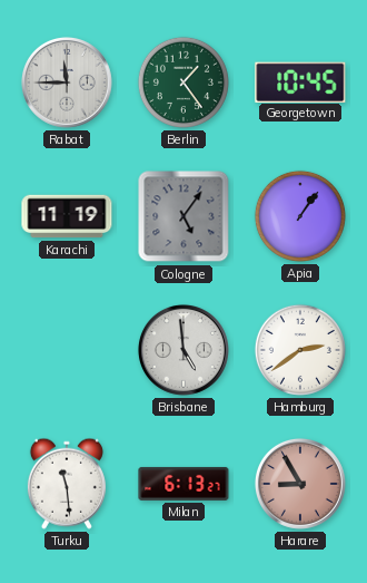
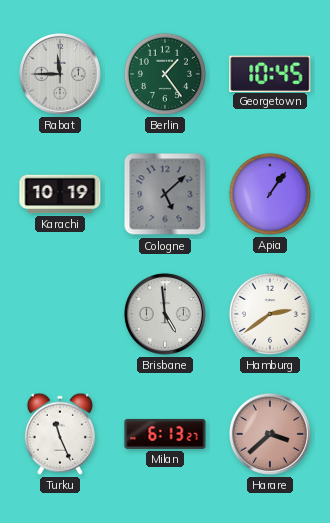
Karachi: 11:19 -> 10:19 (60, 194)
Cologne: 5:06 -> 5:08 (165, 194)
Turku: 11:29 -> 11:26 (60, 434)
Harare: 8:55 -> 3:38 (270, 434)
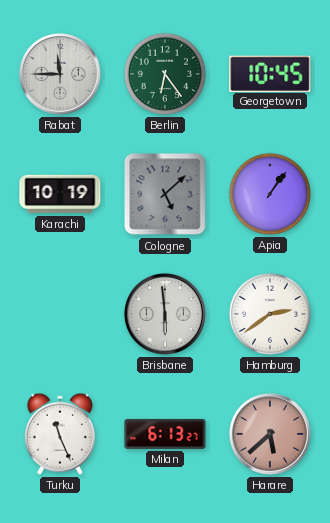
Berlin: 1:24 -> 6:24 (165, 74)
Brisbane: 4:59 -> 5:59 (165, 314)
Harare: 3:38 -> 5:38 (270, 434)
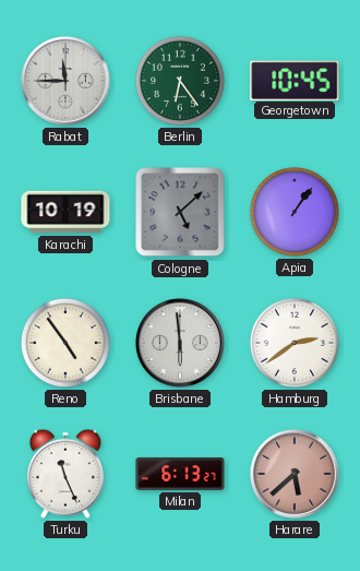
Reno: none -> 4:54 (65, 343)
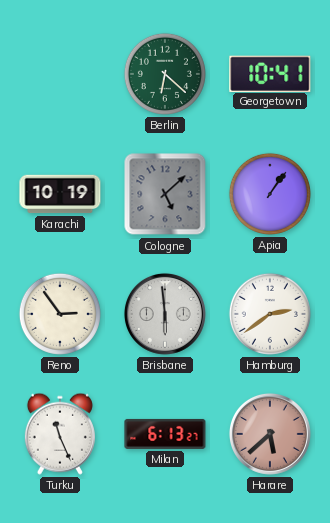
Rabat: 11:45 -> none (65, 81)
Berlin: 6:24 -> 6:22 (165, 74)
Georgetown: 10:45 -> 10:41 (270, 73)
Reno: 4:54 -> 2:54 (60, 314)
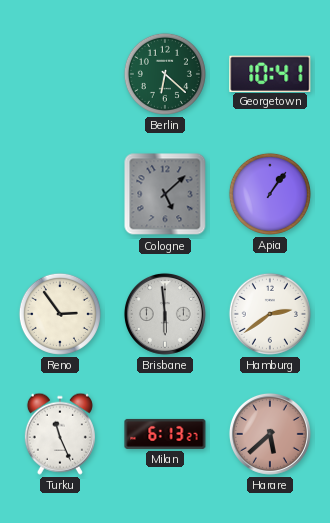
Karachi: 10:19 -> none (60, 194)
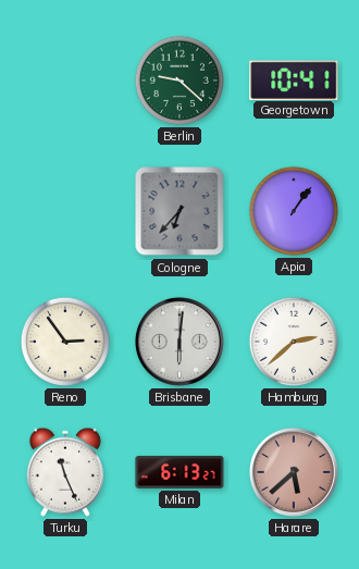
Berlin: 6:22 -> 9:22 (179, 81)
Cologne: 5:08 -> 6:37 (179, 211)
Brisbane: 5:59 -> 6:01 (179, 342)
Hamburg: 2:39 -> 2:38 (294, 342)
